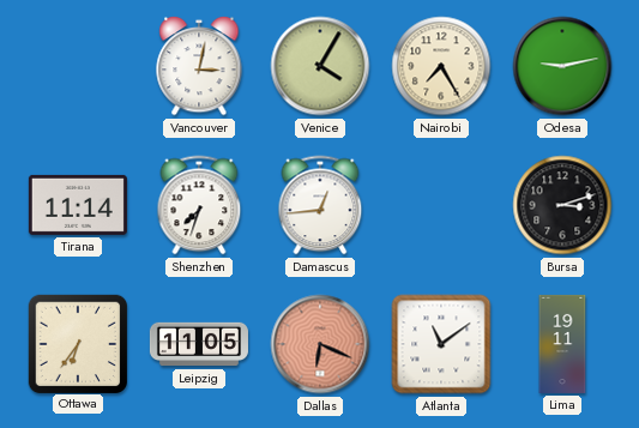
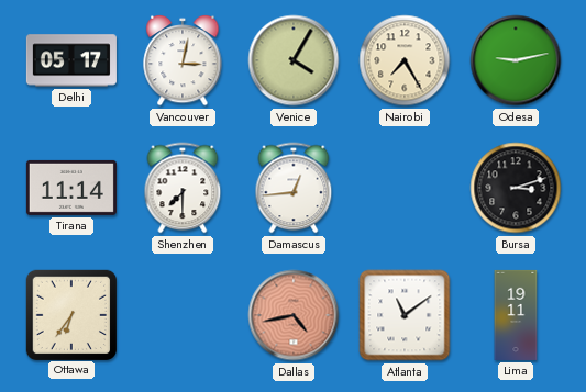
Delhi: none -> 05:17 (71, 60)
Shenzhen: 7:33 -> 7:30 (183, 188)
Leipzig: 11:05 -> none (199, 344)
Dallas: 6:19 -> 4:43 (294, 315)
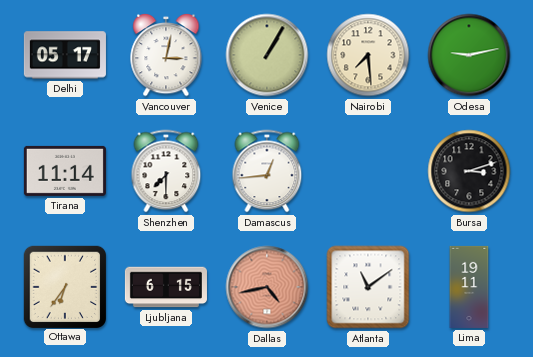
Venice: 4:05 -> 1:05 (267, 55)
Nairobi: 7:25 -> 7:29 (368, 55)
Ljubljana: none -> 6:15 (166, 287)
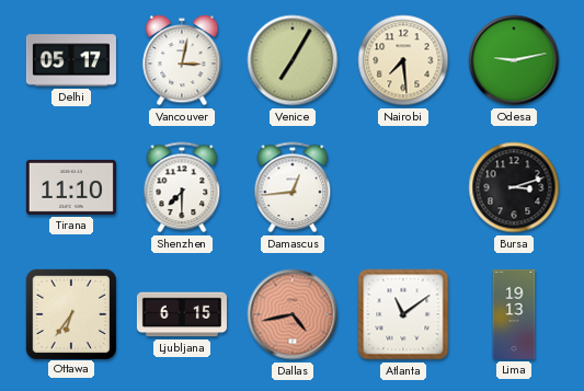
Venice: 1:05 -> 7:05 (293, 60)
Tirana: 11:14 -> 11:10 (71, 187)
Lima: 19:11 -> 19:13 (514, 314)
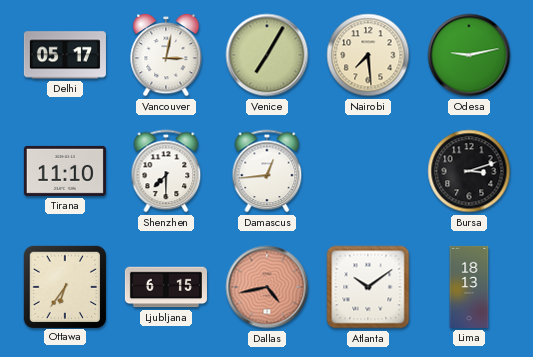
Atlanta: 11:09 -> 10:09 (368, 287)
Lima: 19:13 -> 18:13 (469, 287)
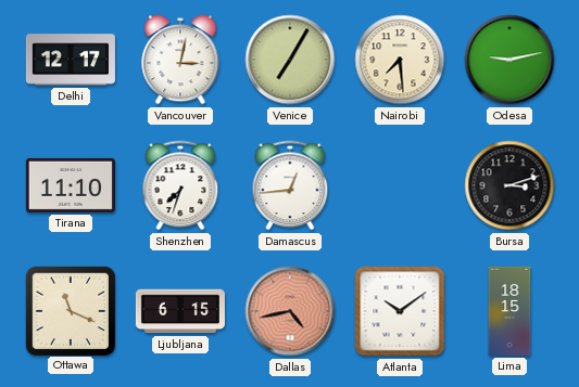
Delhi: 05:17 -> 12:17 (71, 60)
Shenzhen: 7:30 -> 7:33 (180, 185)
Ottawa: 6:36 -> 11:19 (70, 310)
Lima: 18:13 -> 18:15 (509, 311)
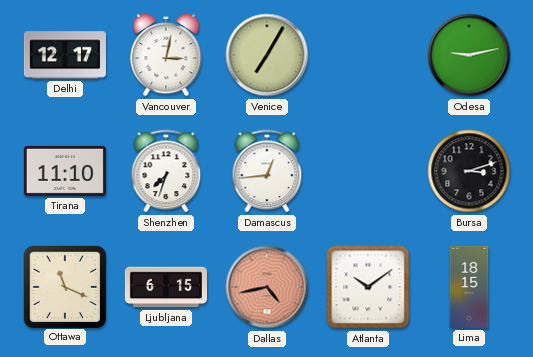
Nairobi: 7:29 -> none (400, 60)
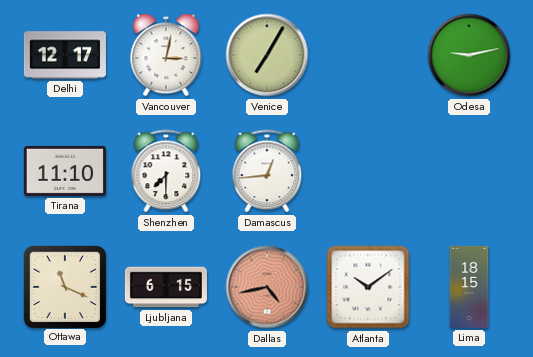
Shenzhen: 7:33 -> 7:30 (166, 171)
Bursa: 3:12 -> none (469, 171)
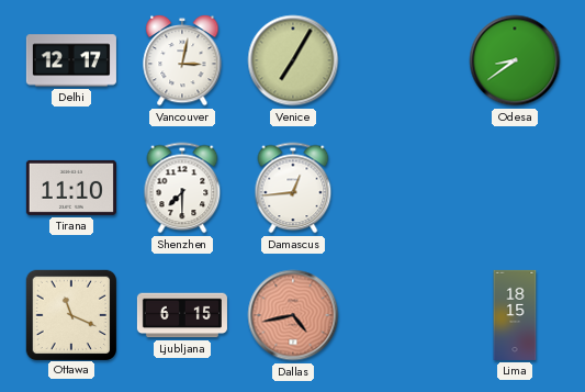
Odesa: 9:13 -> 8:39 (515, 60)
Atlanta: 10:09 -> none (368, 287)
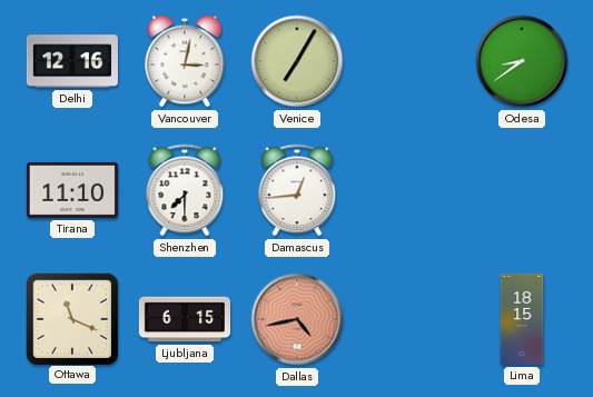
Delhi: 12:17 -> 12:16 (72, 61)
